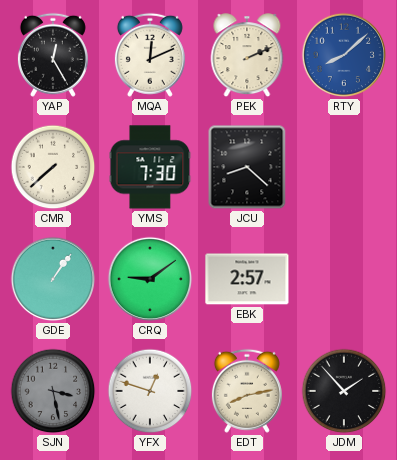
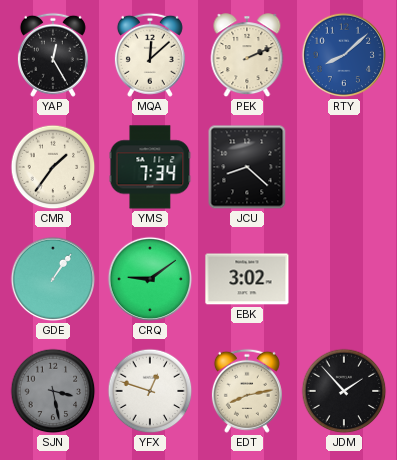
MQA: 12:11 -> 12:08 (150, 55)
CMR: 7:38 -> 1:36 (53, 167)
YMS: 7:30 -> 7:34 (150, 167)
EBK: 2:57 -> 3:02 (247, 279)
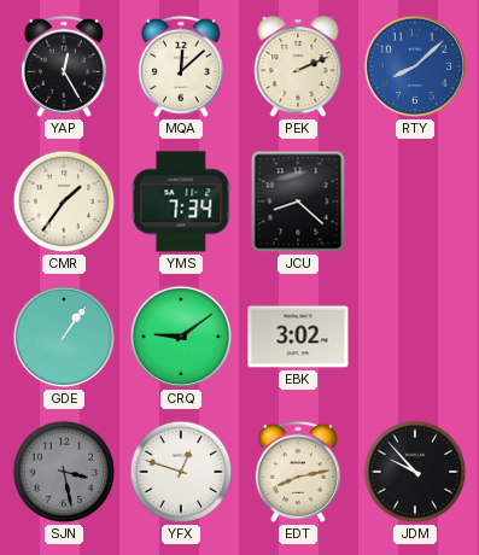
JDM: 1:53 -> 9:53 (415, 472)
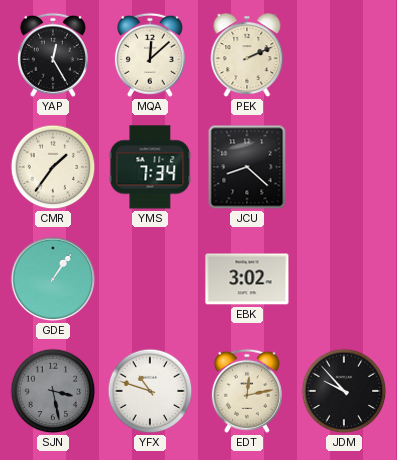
RTY: 8:08 -> none (415, 66)
CRQ: 9:09 -> none (181, 337)
YFX: 12:48 -> 10:48 (150, 391)
EDT: 8:13 -> 12:13 (247, 391)
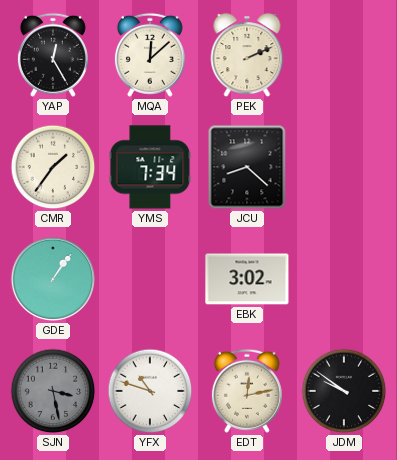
JDM: 9:53 -> 9:51 (344, 391)
